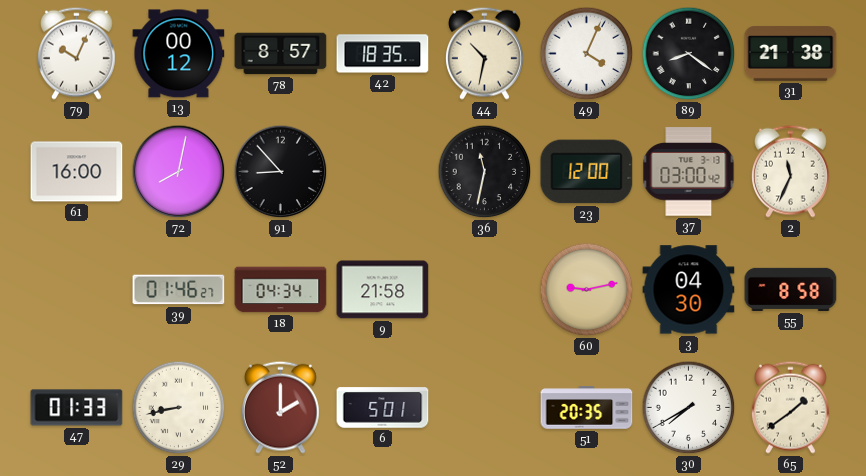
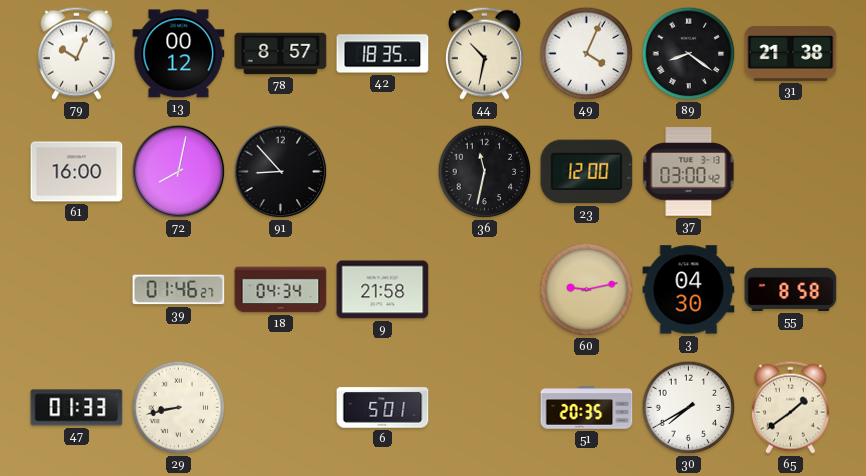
2: 11:34 -> none (790, 171)
52: 2:00 -> none (280, 407)
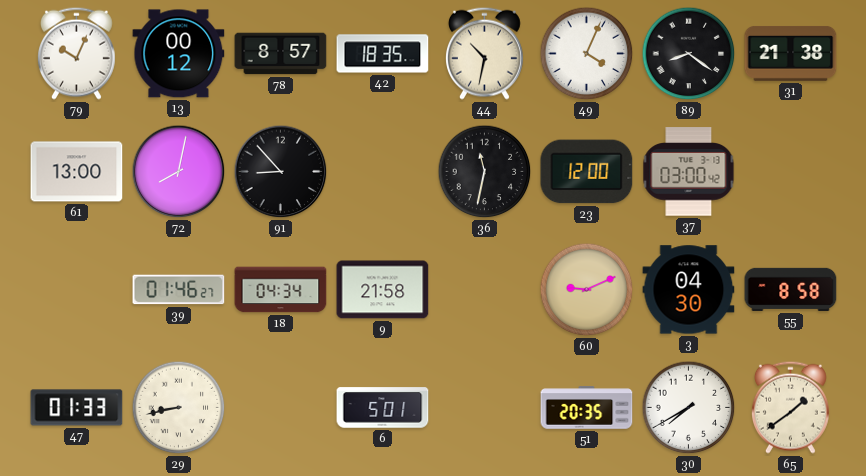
61: 16:00 -> 13:00 (77, 172)
60: 9:13 -> 9:11 (587, 290)
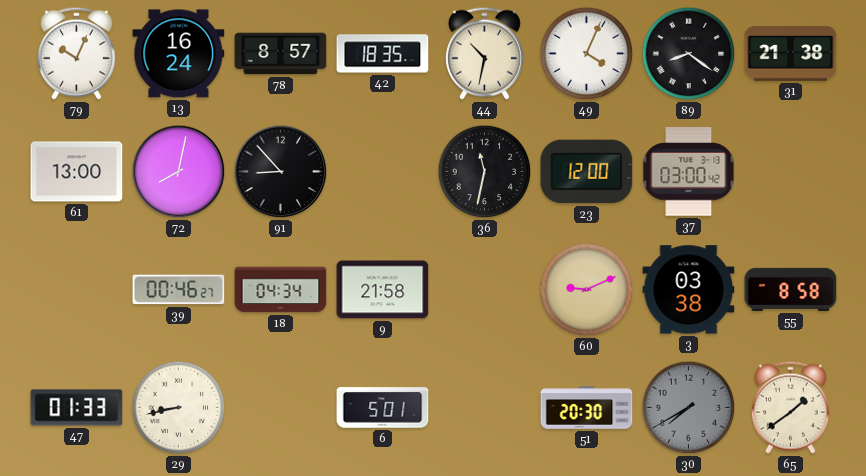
13: 00:12 -> 16:24 (179, 54)
39: 01:46 -> 00:46 (179, 290)
3: 04:30 -> 03:38 (689, 290)
51: 20:35 -> 20:30 (587, 408)
30 dial: white -> grey (689, 408)
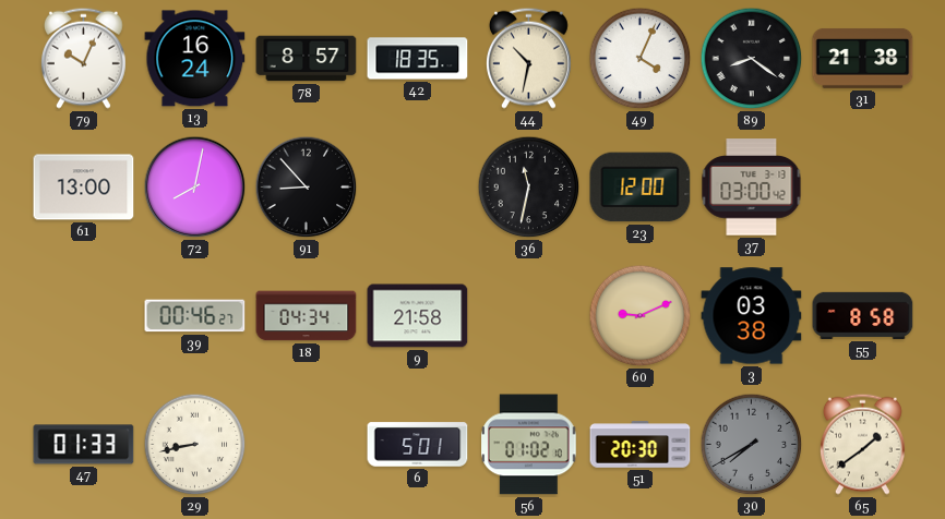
56: none -> 01:02 (529, 445)
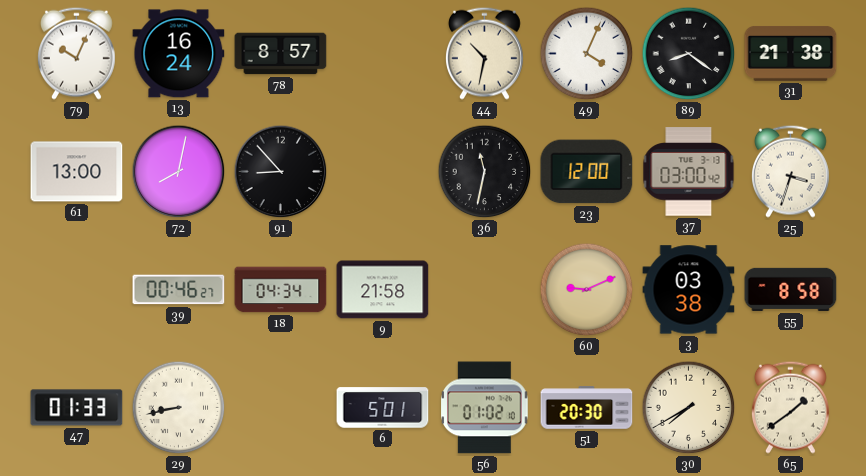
42: 18:35 -> none (418, 59)
25: none -> 3:33 (790, 171)
30 dial: grey -> cream (689, 408)
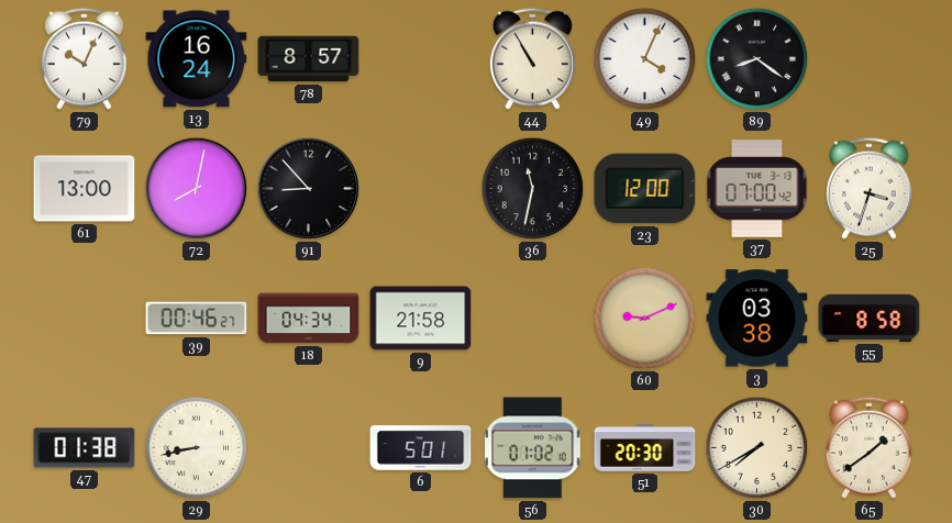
44: 10:32 -> 10:55 (532, 58)
31: 21:38 -> none (791, 53)
37: 03:00 -> 07:00 (757, 189)
47: 01:33 -> 01:38 (85, 448)
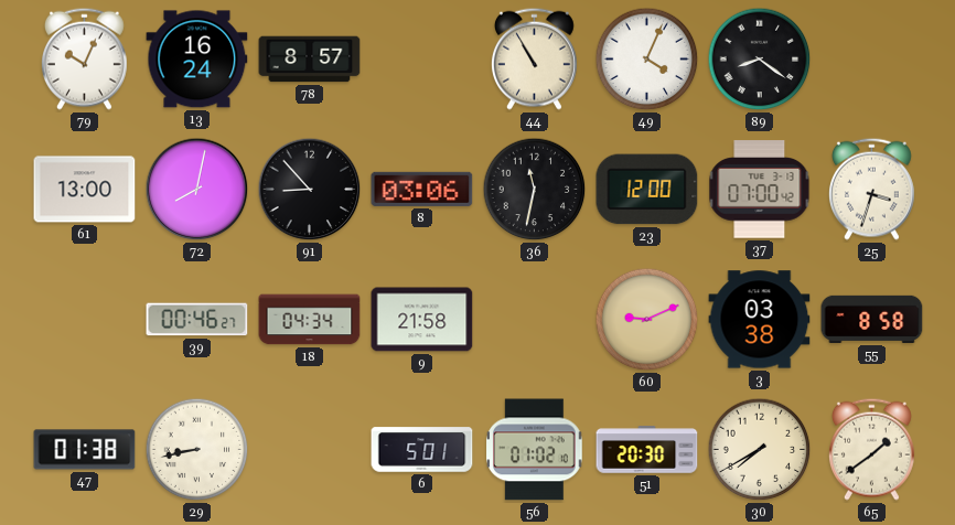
8: none -> 03:06 (422, 189)
